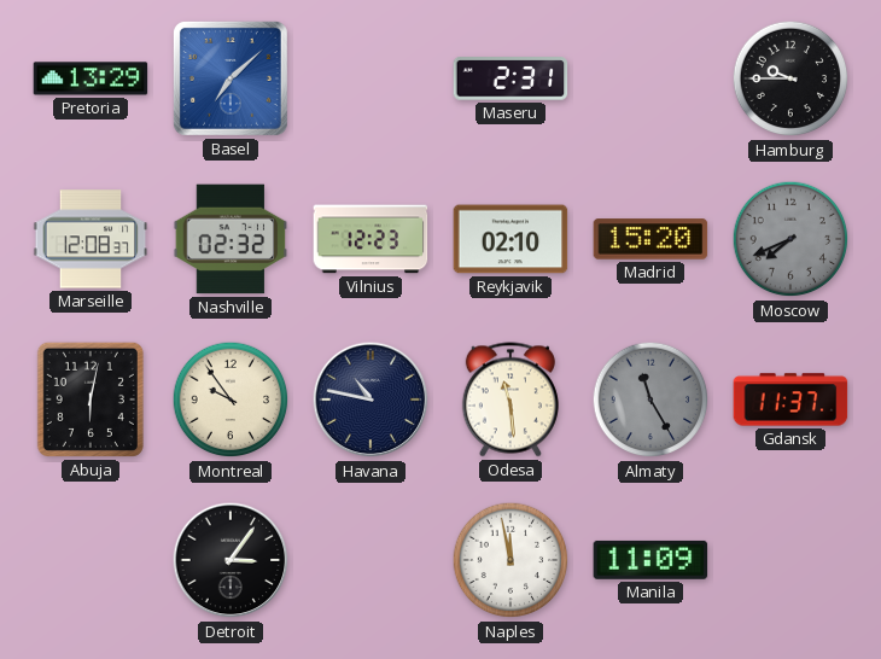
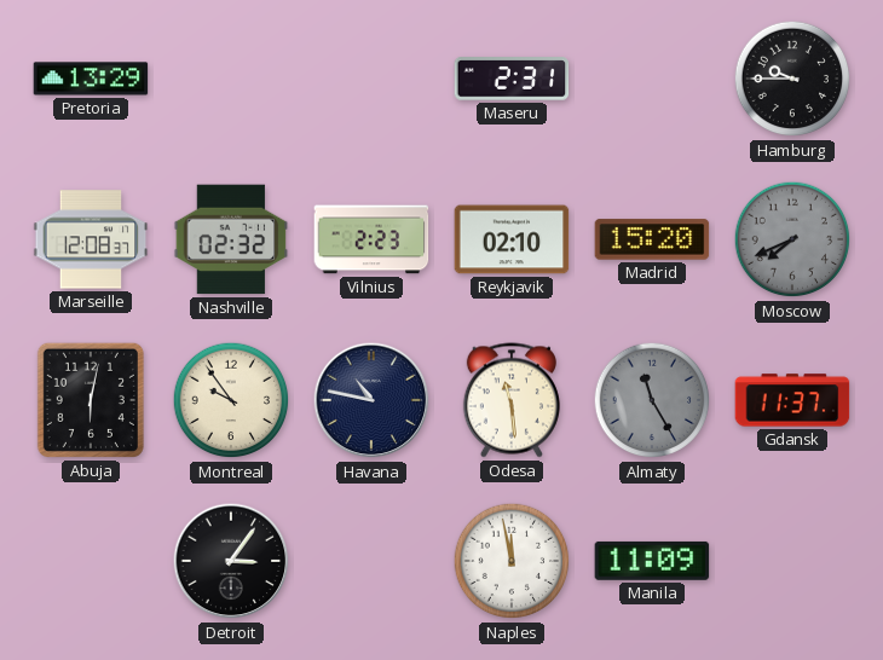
Basel: 7:08 -> none (231, 78)
Vilnius: 12:23 -> 2:23 (371, 239)
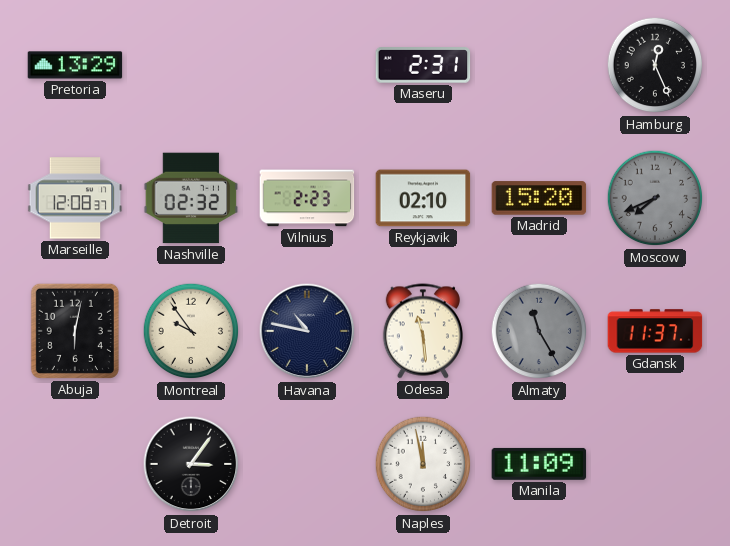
Hamburg: 9:45 -> 12:26 (655, 65)
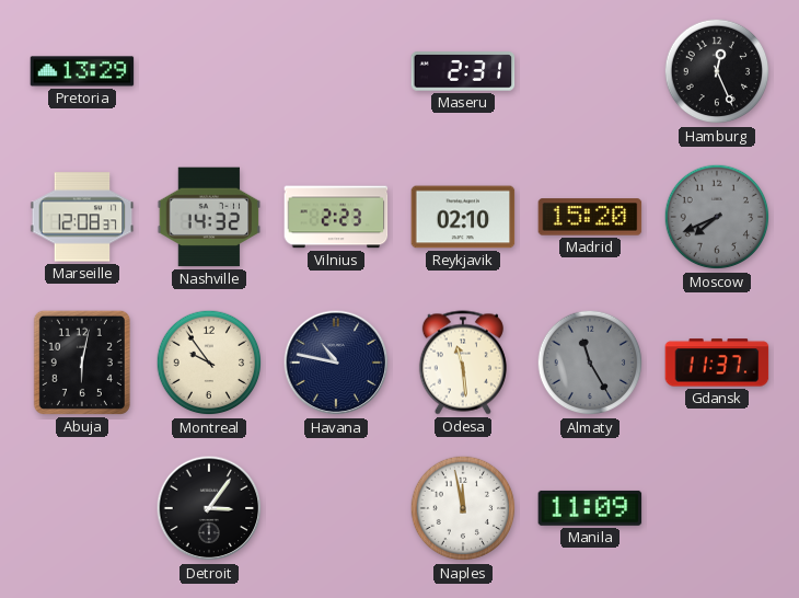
Nashville: 02:32 -> 14:32 (209, 217)
